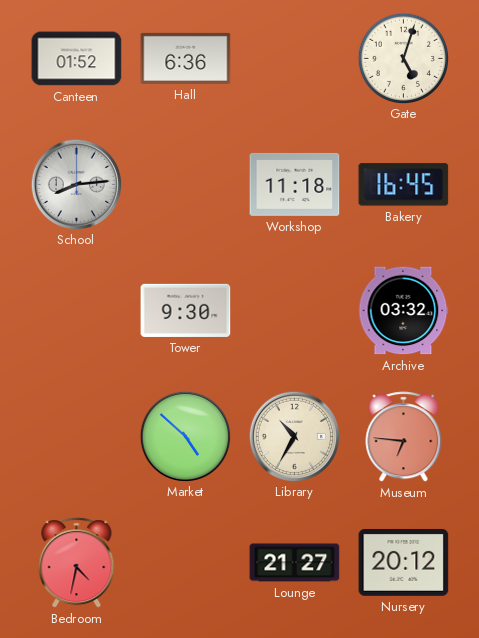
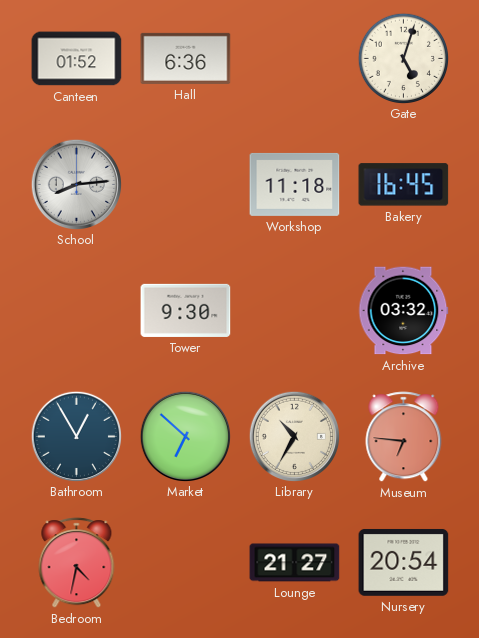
Bathroom: none -> 12:55 (76, 436)
Market: 4:52 -> 6:52 (185, 436)
Nursery: 20:12 -> 20:54 (404, 563)
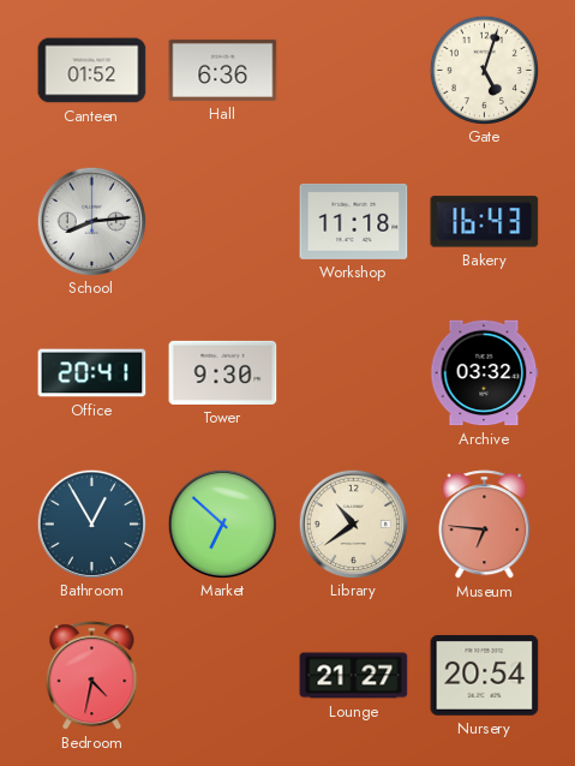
Bakery: 16:45 -> 16:43 (485, 222)
Office: none -> 20:41 (92, 373)
Library: 10:35 -> 10:39 (353, 523)
